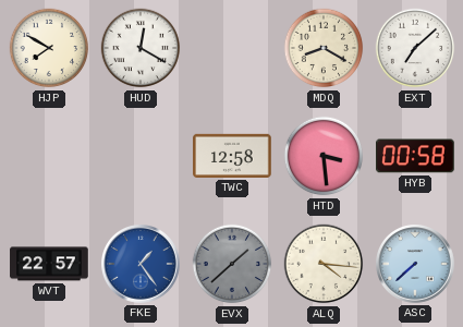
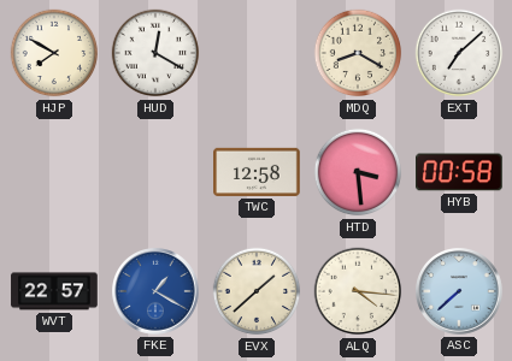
FKE: 1:24 -> 1:20 (157, 292)
EVX dial: grey -> cream (257, 291)
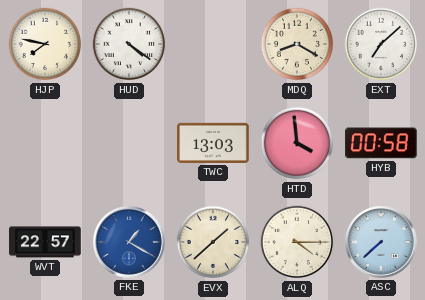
HJP: 7:50 -> 7:47 (45, 44)
HUD: 12:20 -> 4:21 (129, 44)
TWC: 12:58 -> 13:03 (213, 143)
HTD: 3:29 -> 3:59 (297, 143)
ALQ: 4:16 -> 4:15 (297, 242)
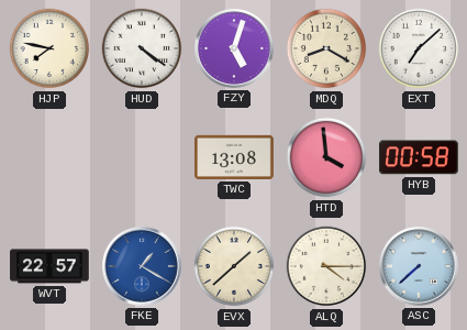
FZY: none -> 5:03 (235, 50)
TWC: 13:03 -> 13:08 (234, 157)
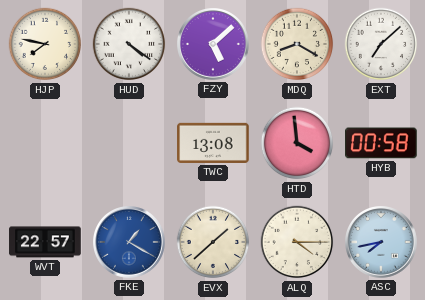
FZY: 5:03 -> 5:08 (214, 45)
ASC: 7:38 -> 7:43 (382, 243)
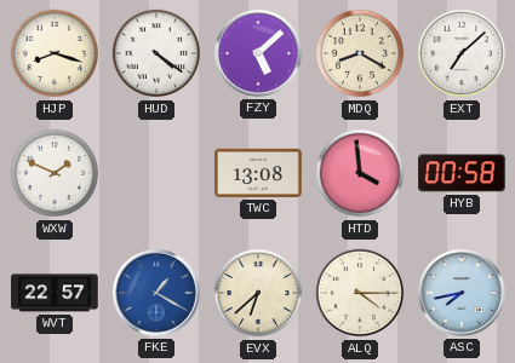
HJP: 7:47 -> 8:18 (55, 53)
WXW: none -> 1:49 (55, 173)
EVX: 1:38 -> 6:38 (258, 293)
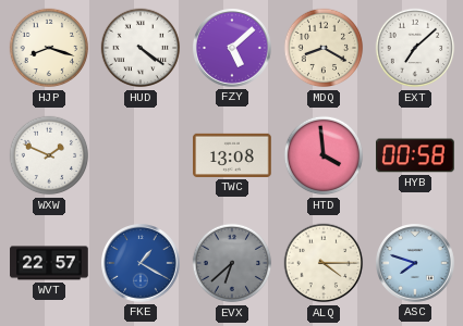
EVX dial: cream -> grey (232, 263)
ASC: 7:43 -> 7:48 (416, 264)
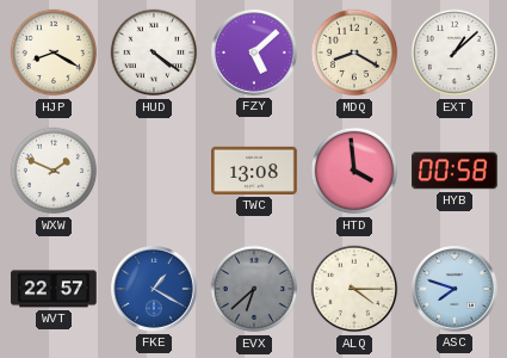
HJP: 8:18 -> 8:20 (54, 53)
EXT: 7:08 -> 1:08 (455, 53)
